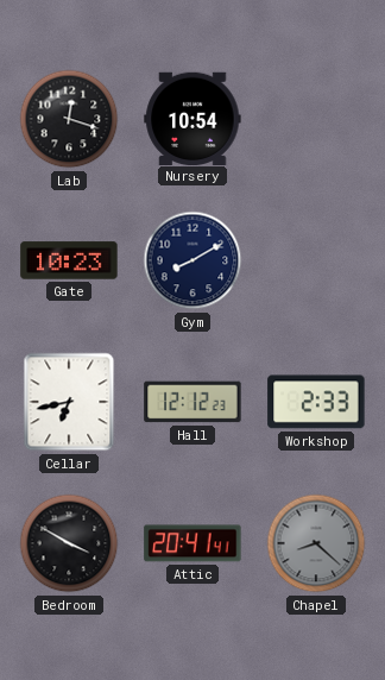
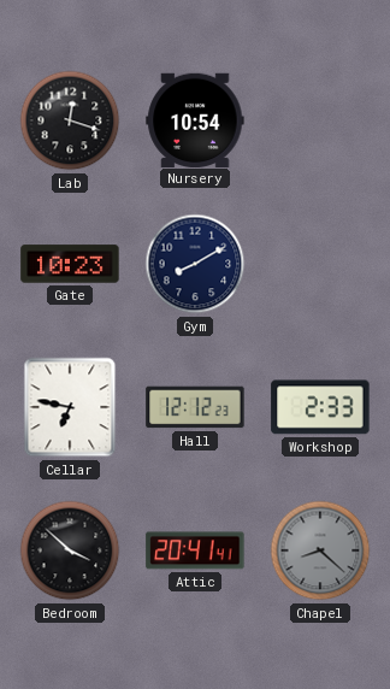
Cellar: 6:43 -> 6:47 (70, 407)
Bedroom: 3:50 -> 3:52 (70, 550)
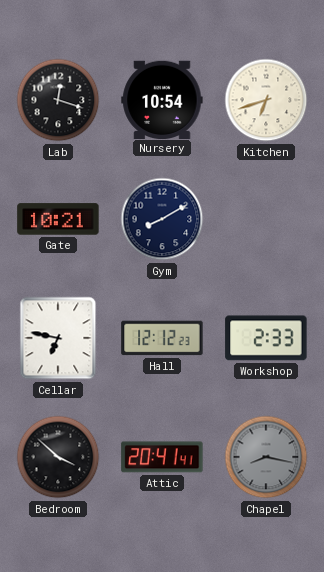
Kitchen: none -> 6:42 (266, 100)
Gate: 10:23 -> 10:21 (58, 219)
Chapel: 8:22 -> 8:17 (266, 457)
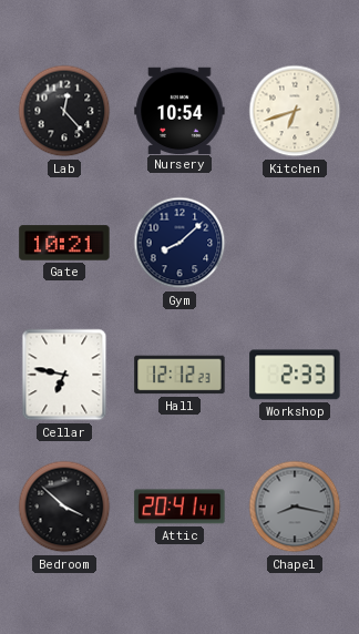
Lab: 12:18 -> 12:23 (64, 111)
Gym: 8:10 -> 8:08 (179, 243)
